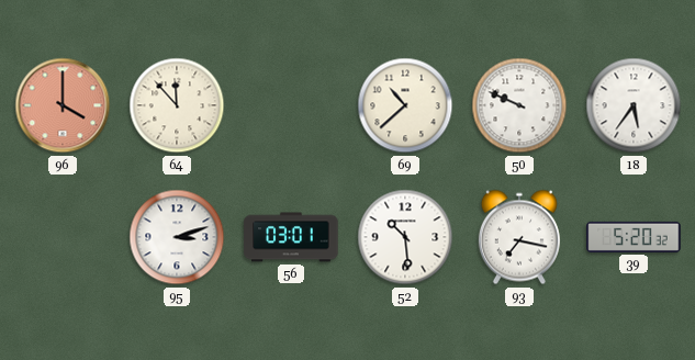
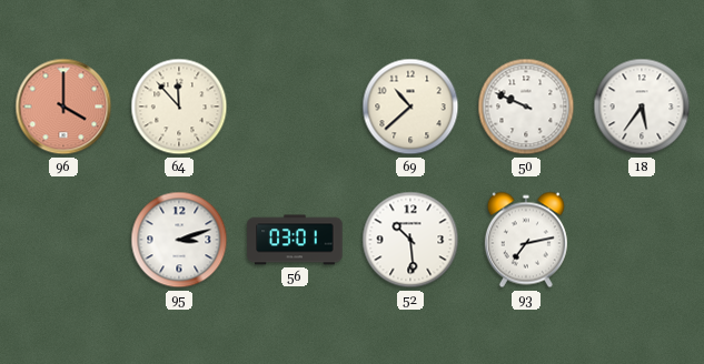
93: 7:17 -> 7:13 (526, 240)
39: 5:20 -> none (634, 237)
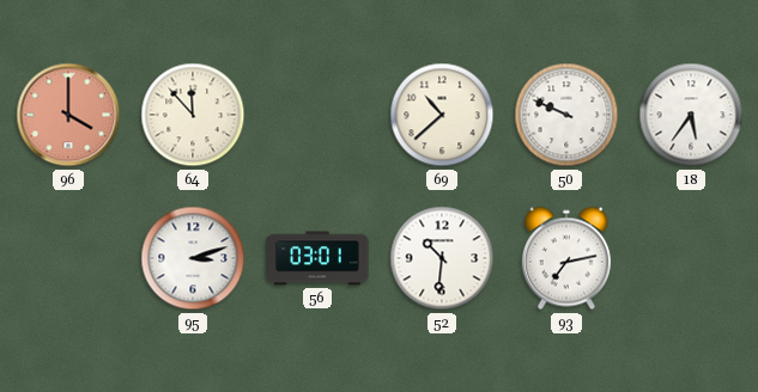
52: 10:29 -> 10:31 (442, 258)
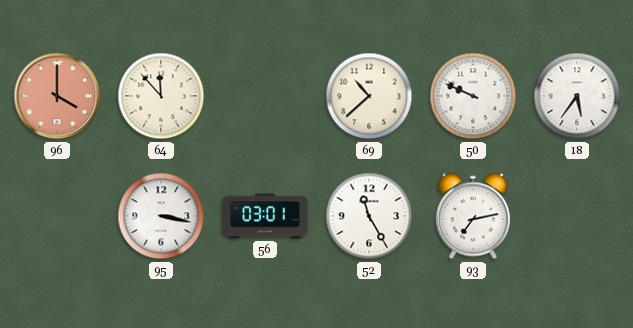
95: 3:12 -> 3:17 (161, 216)
52: 10:31 -> 11:25 (369, 216)
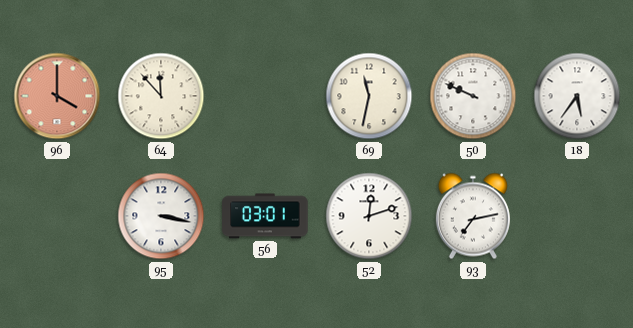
69: 10:38 -> 11:32 (369, 96)
52: 11:25 -> 12:12 (369, 216)
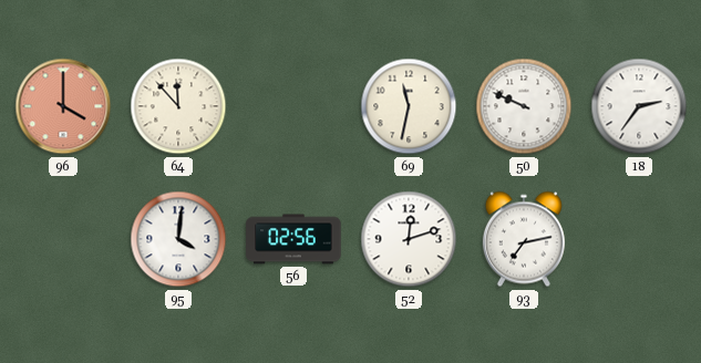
18: 5:36 -> 2:36 (639, 106)
95: 3:17 -> 4:01 (178, 239)
56: 03:01 -> 02:56 (293, 239)
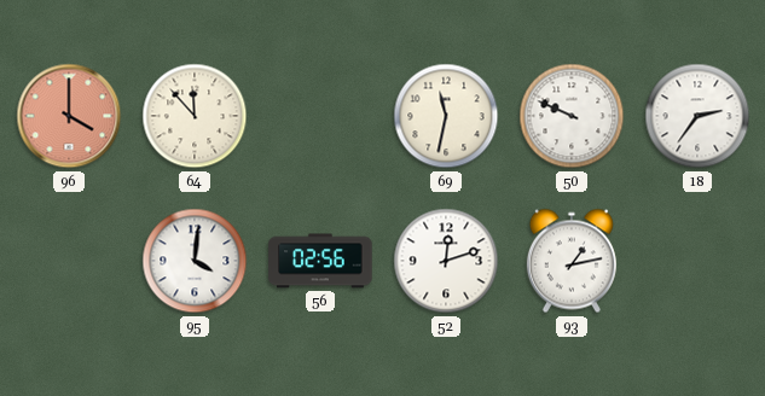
93: 7:13 -> 1:13 (572, 261)
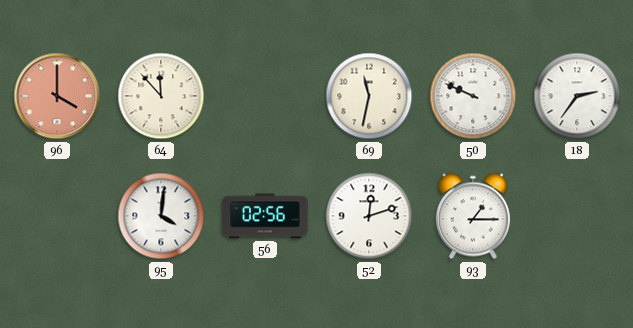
93: 1:13 -> 1:15 (473, 216)
